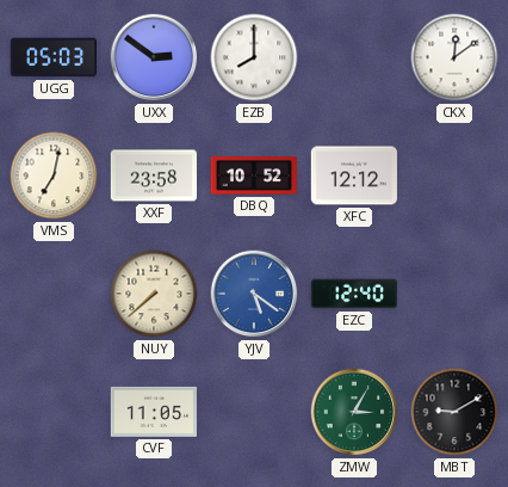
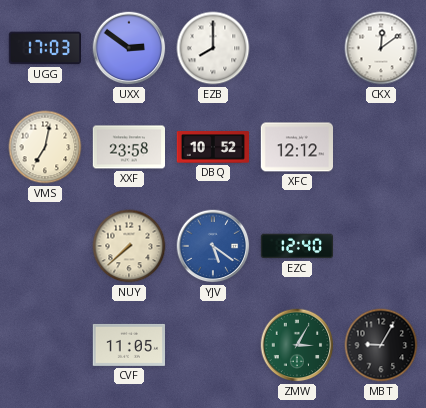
UGG: 05:03 -> 17:03 (44, 48)
MBT: 9:10 -> 9:05 (381, 345)
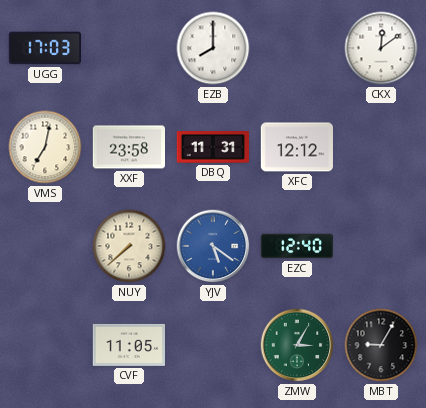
UXX: 2:51 -> none (129, 48)
DBQ: 10:52 -> 11:31 (212, 147)
